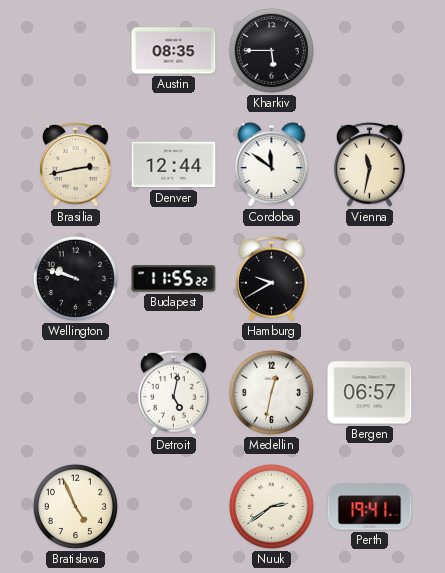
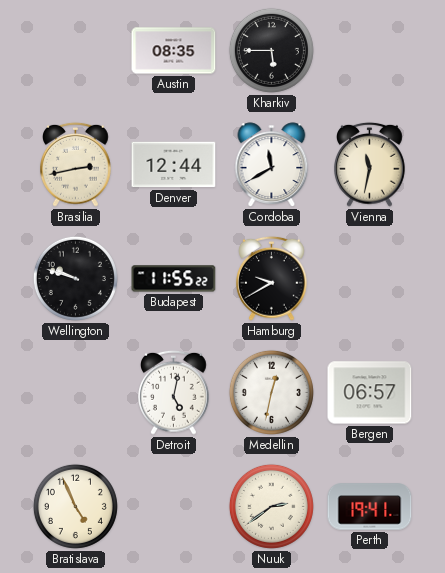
Cordoba: 11:51 -> 11:40 (272, 165)
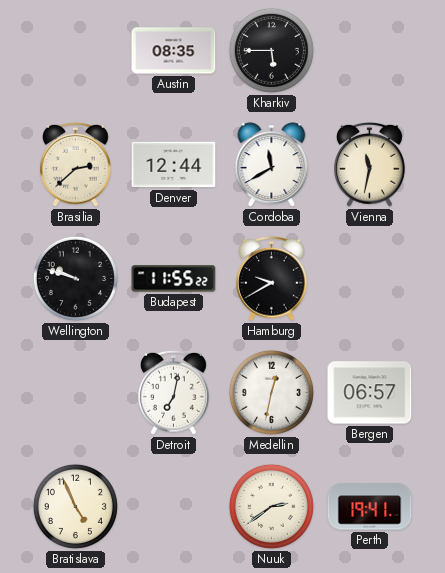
Brasilia: 2:43 -> 2:38 (76, 164)
Detroit: 5:02 -> 7:02 (174, 392)
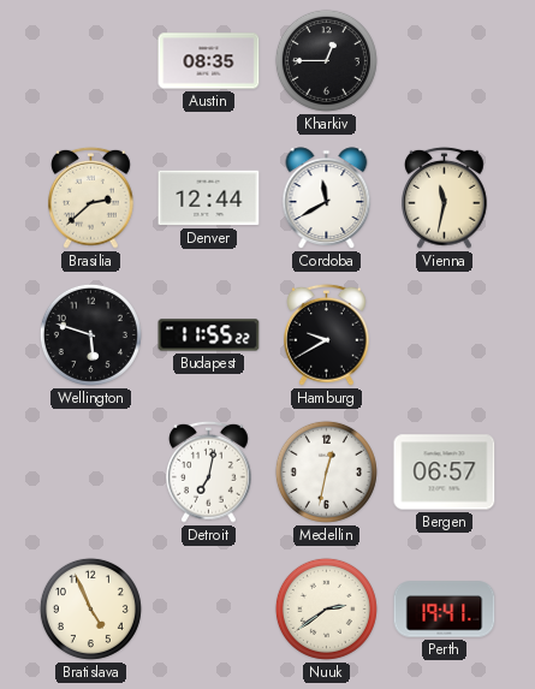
Kharkiv: 5:45 -> 12:45 (326, 60)
Wellington: 9:48 -> 5:48 (90, 334)
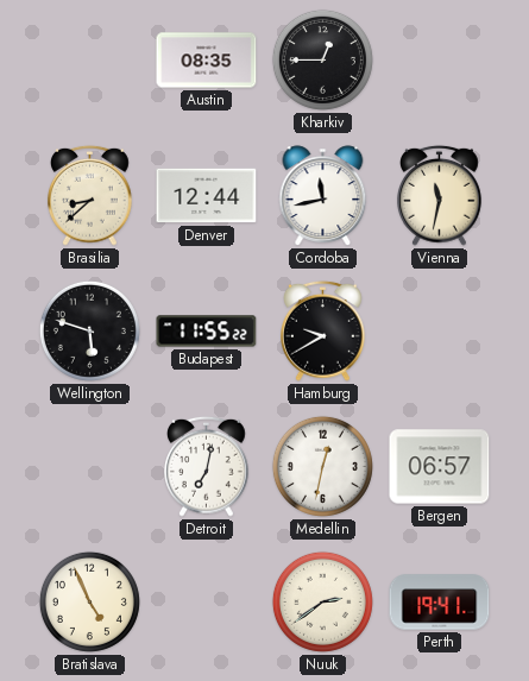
Brasilia: 2:38 -> 8:38 (90, 195)
Cordoba: 11:40 -> 11:43 (323, 196)
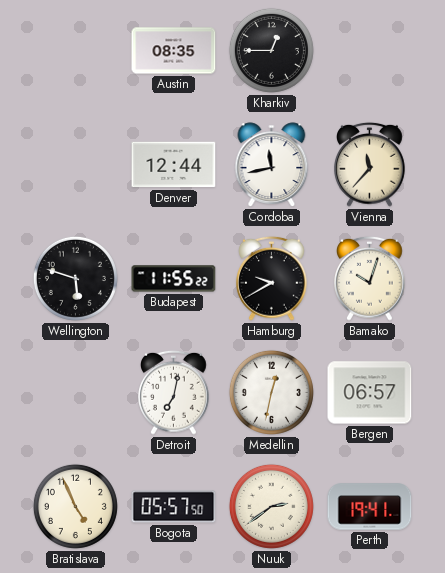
Brasilia: 8:38 -> none (90, 195)
Vienna: 11:32 -> 11:37 (370, 164)
Bamako: none -> 10:03 (370, 278)
Bogota: none -> 05:57 (174, 507)
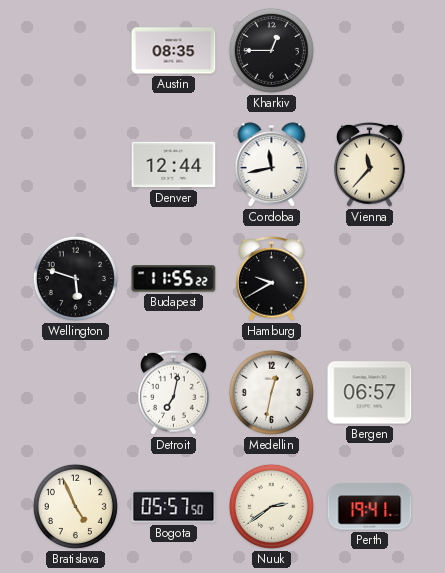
Bamako: 10:03 -> none (370, 278)
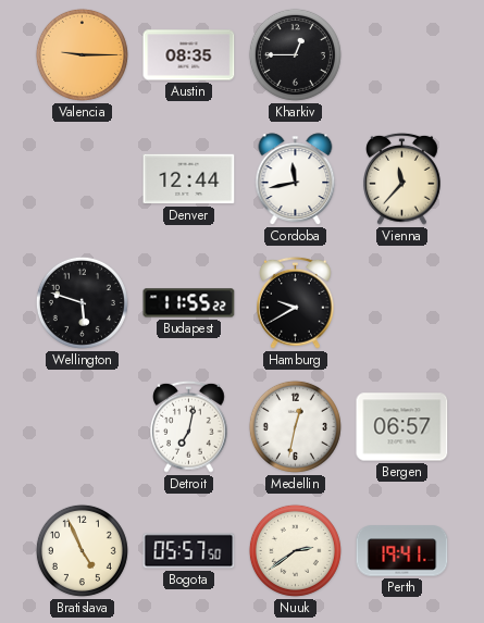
Valencia: none -> 9:15 (82, 54)
